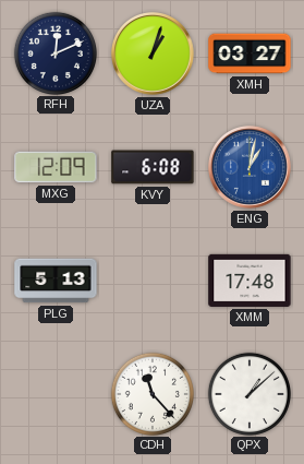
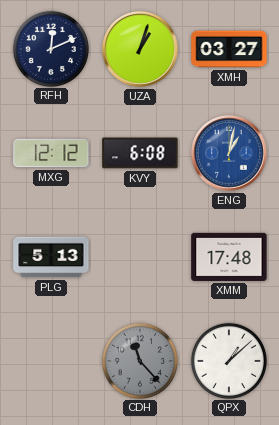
MXG: 12:09 -> 12:12 (51, 153)
CDH dial: white -> grey (139, 360)
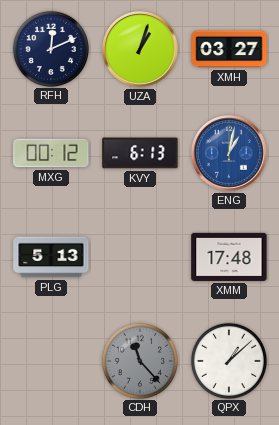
MXG: 12:12 -> 00:12 (51, 153)
KVY: 6:08 -> 6:13 (140, 153)
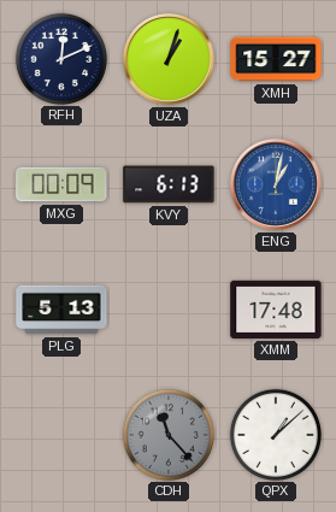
XMH: 03:27 -> 15:27 (276, 59)
MXG: 00:12 -> 00:09 (61, 184)
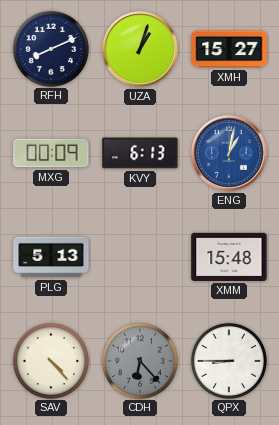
RFH: 12:11 -> 8:11 (50, 48)
XMM: 17:48 -> 15:48 (229, 257)
SAV: none -> 4:23 (50, 360)
CDH: 11:23 -> 6:23 (139, 360)
QPX: 1:08 -> 8:45 (228, 360)
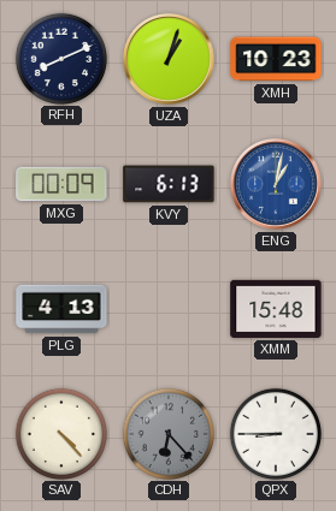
XMH: 15:27 -> 10:23 (276, 59)
PLG: 5:13 -> 4:13 (61, 309)
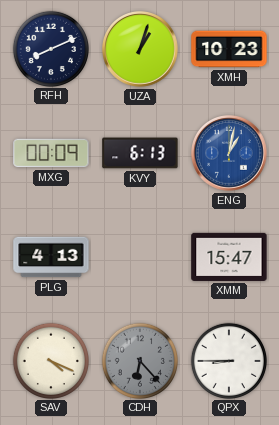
XMM: 15:48 -> 15:47 (229, 257)
SAV: 4:23 -> 4:19 (50, 360)
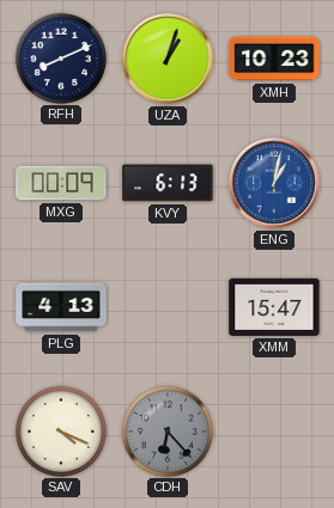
QPX: 8:45 -> none (228, 360)
